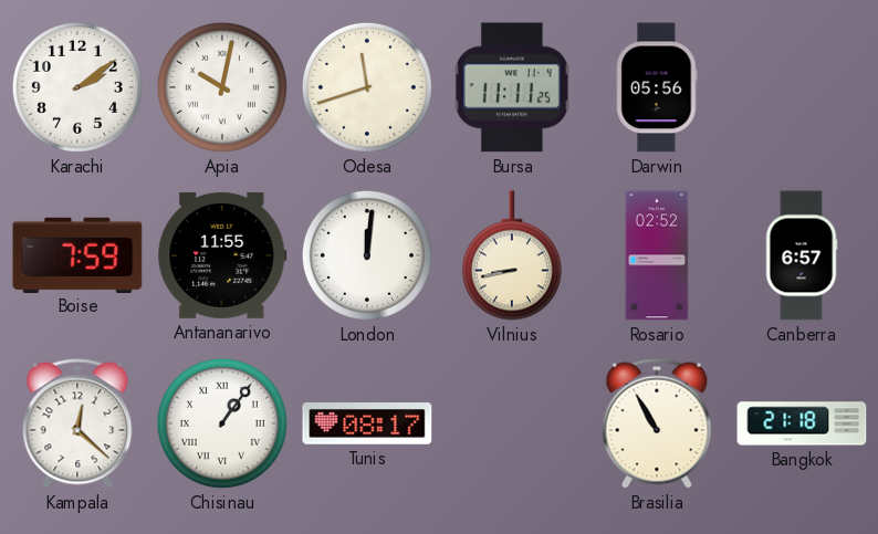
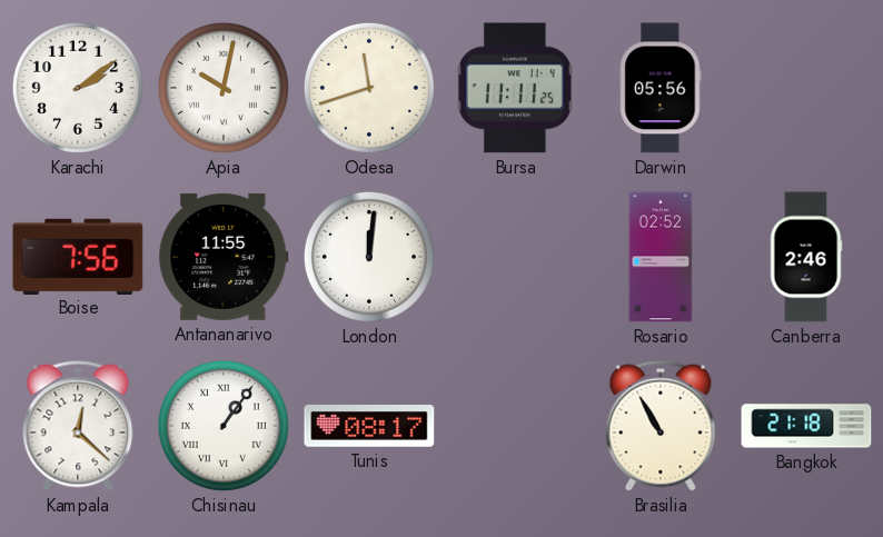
Boise: 7:59 -> 7:56 (78, 256)
Vilnius: 8:43 -> none (512, 255)
Canberra: 6:57 -> 2:46 (806, 257)
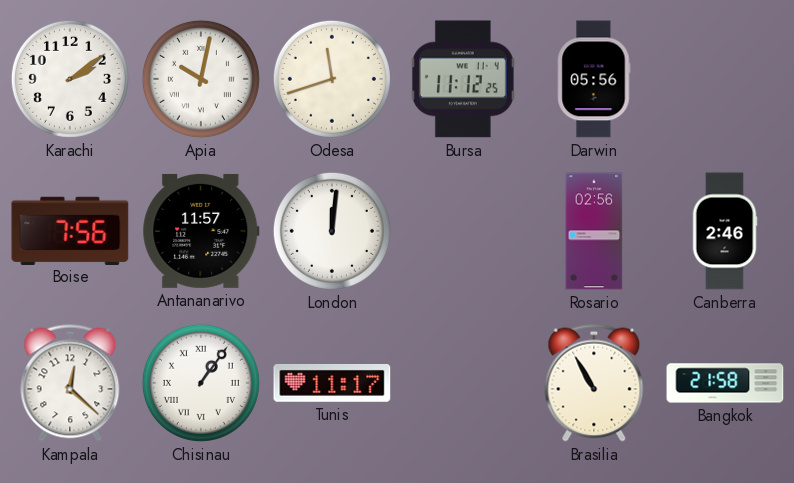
Bursa: 11:11 -> 11:12 (463, 79)
Antananarivo: 11:55 -> 11:57 (201, 231)
Rosario: 02:52 -> 02:56 (594, 231)
Tunis: 08:17 -> 11:17 (332, 384)
Bangkok: 21:18 -> 21:58 (725, 383)
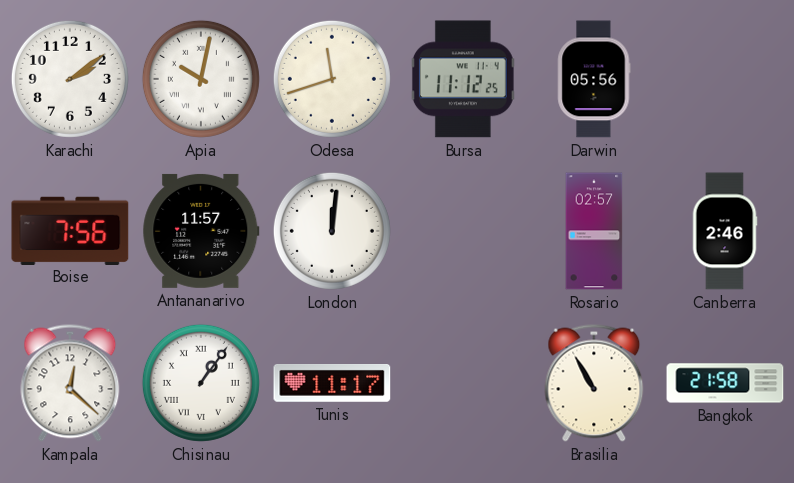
Rosario: 02:56 -> 02:57 (594, 231)
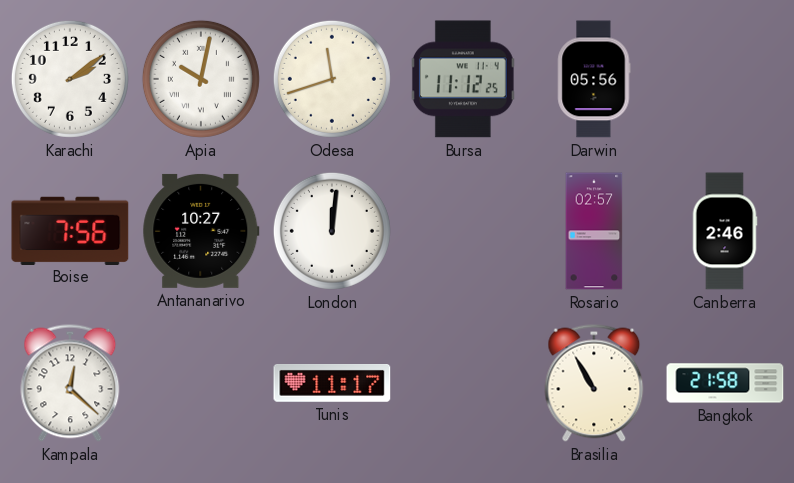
Antananarivo: 11:57 -> 10:27 (201, 231)
Chisinau: 1:06 -> none (201, 383)
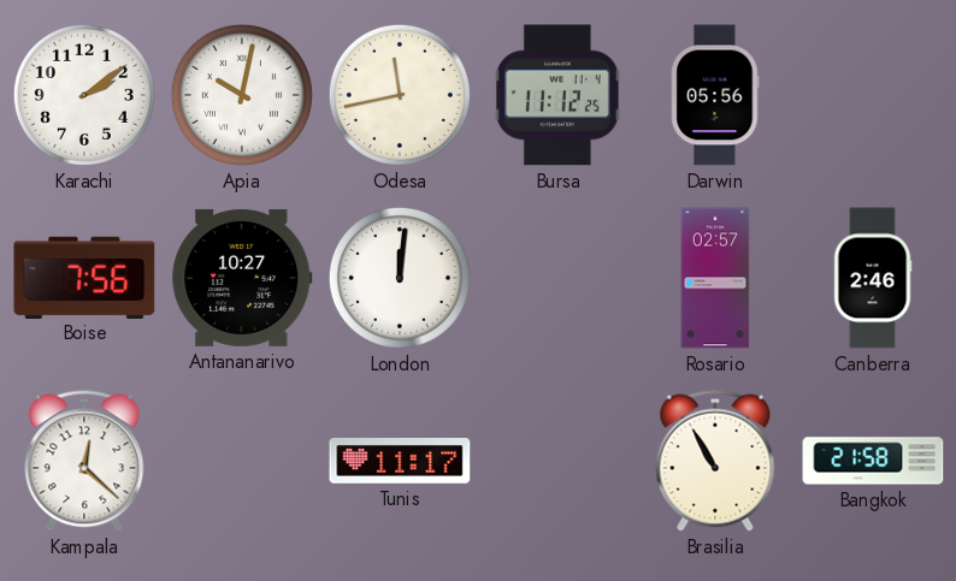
Odesa: 11:42 -> 11:43 (400, 95)
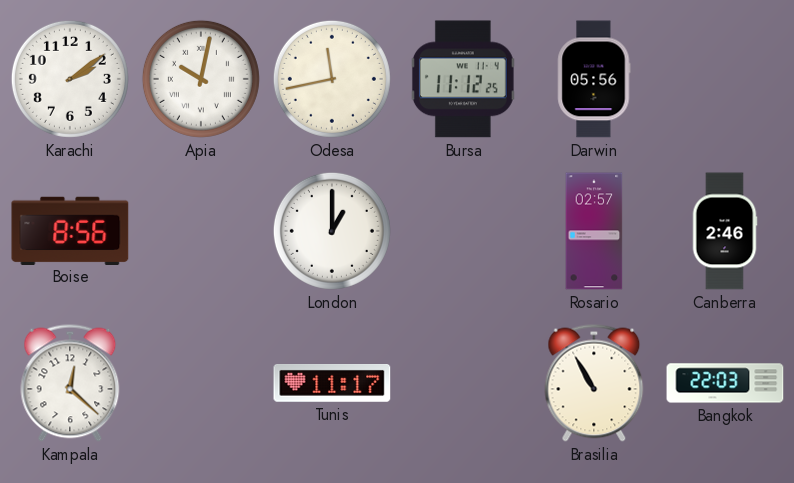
Boise: 7:56 -> 8:56 (70, 230)
Antananarivo: 10:27 -> none (242, 278)
London: 12:01 -> 1:00 (332, 231)
Bangkok: 21:58 -> 22:03 (725, 383)
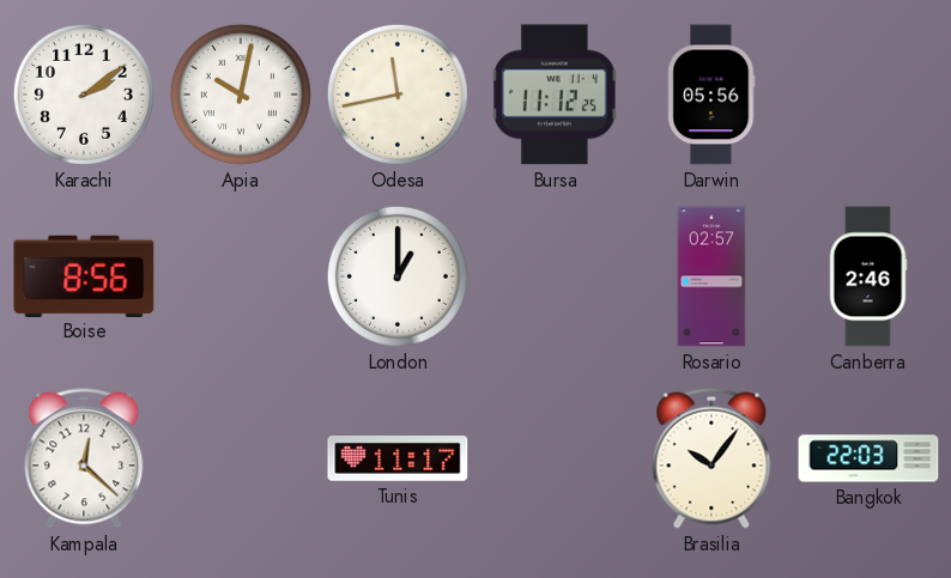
Brasilia: 10:55 -> 10:06 (711, 458)
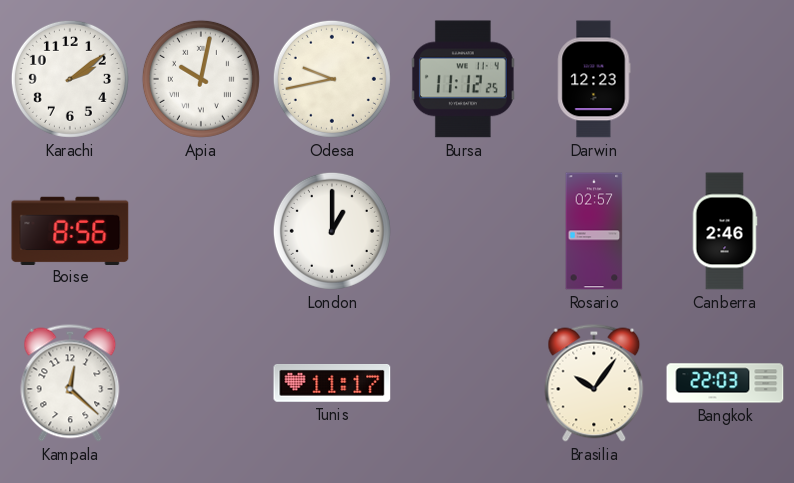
Odesa: 11:43 -> 9:43 (332, 79)
Darwin: 05:56 -> 12:23 (594, 79)
